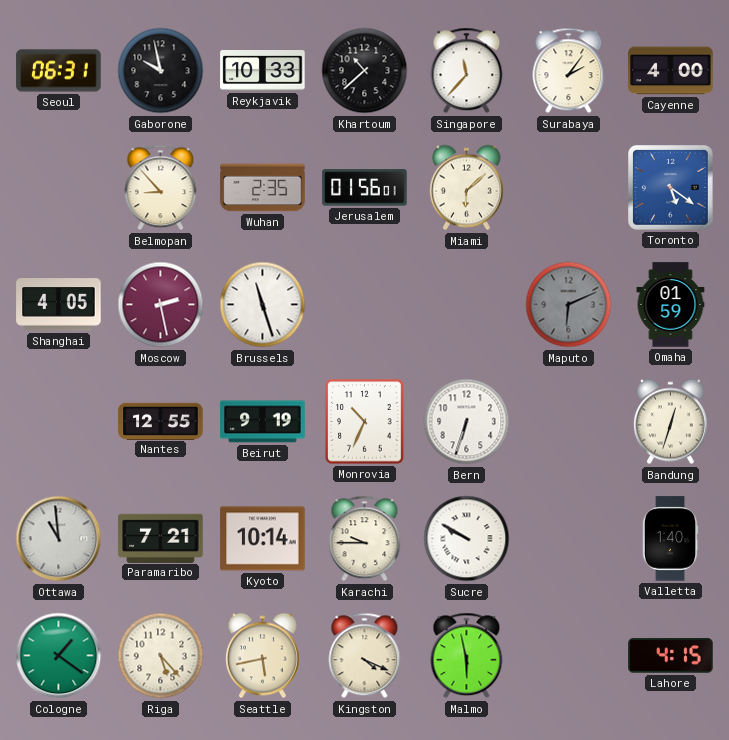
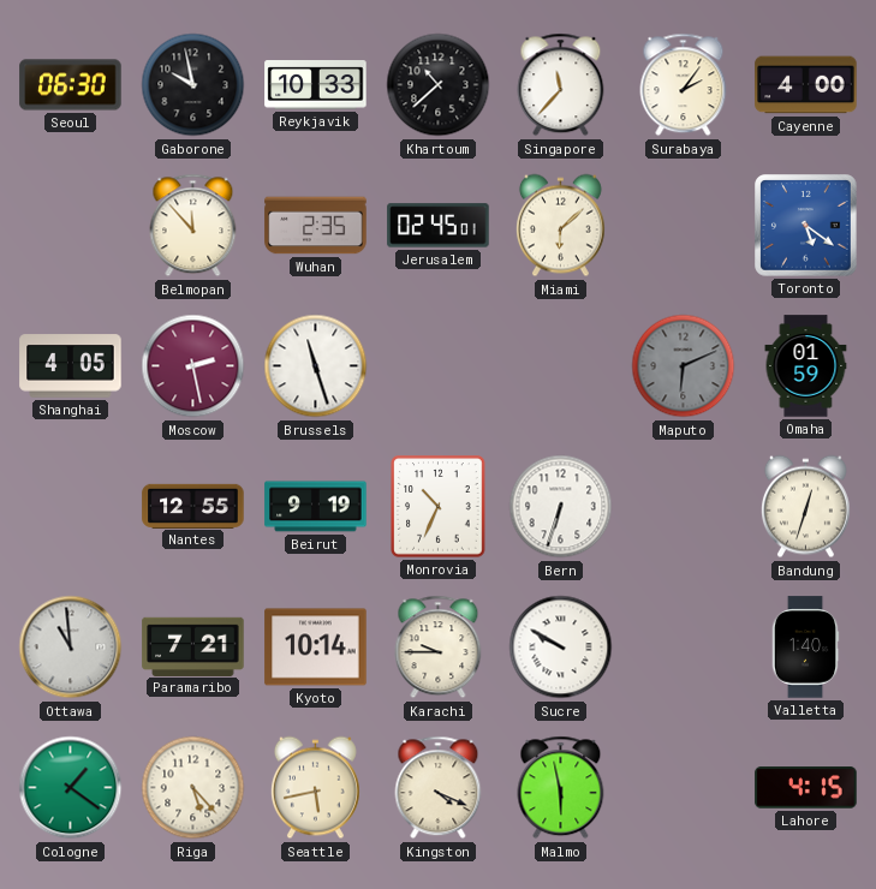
Seoul: 06:31 -> 06:30 (71, 85)
Belmopan: 8:53 -> 11:53 (193, 226)
Jerusalem: 01:56 -> 02:45 (439, 226)
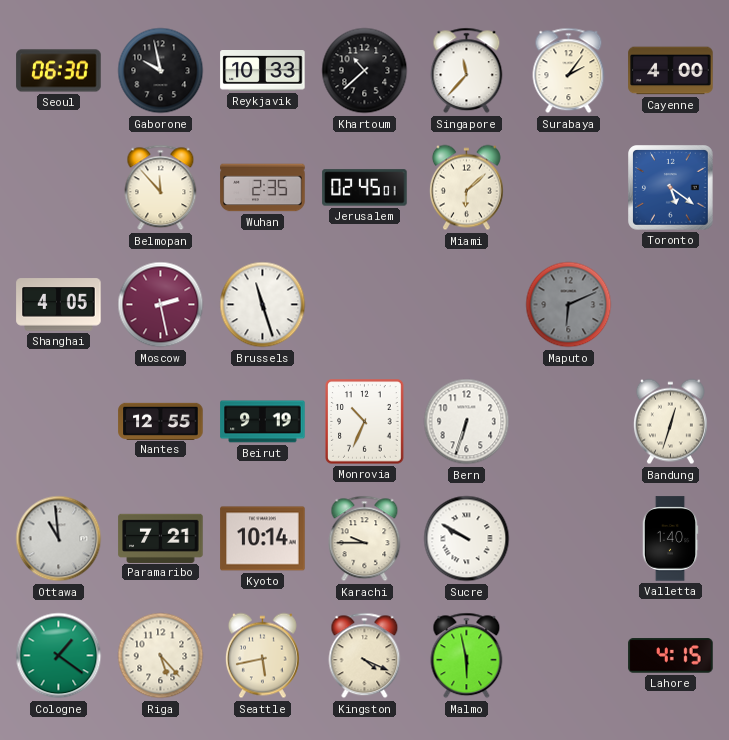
Omaha: 01:59 -> none (806, 366)
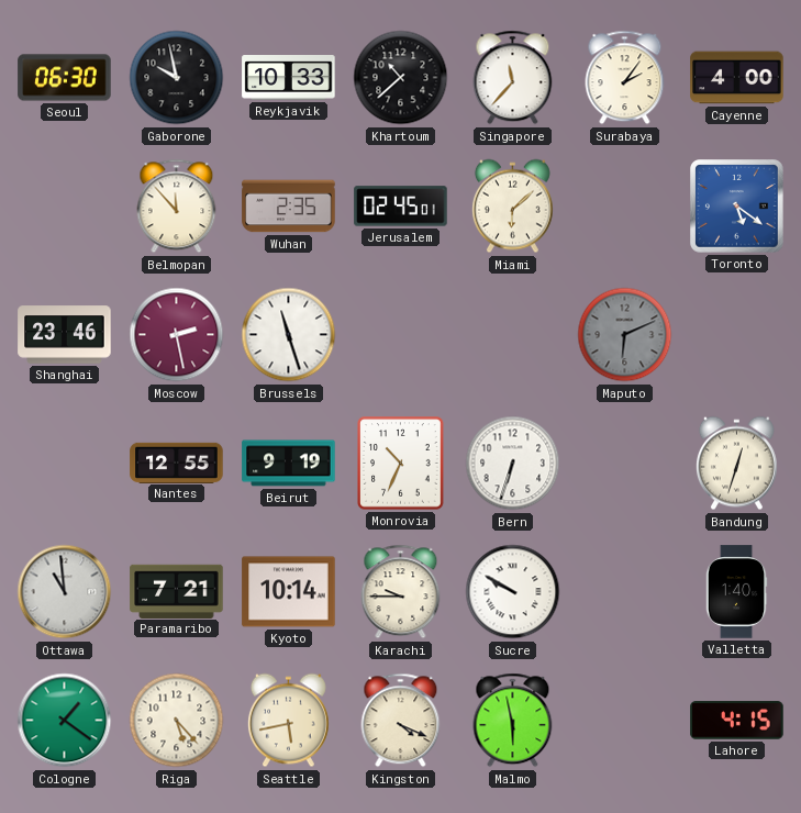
Shanghai: 4:05 -> 23:46 (65, 335)
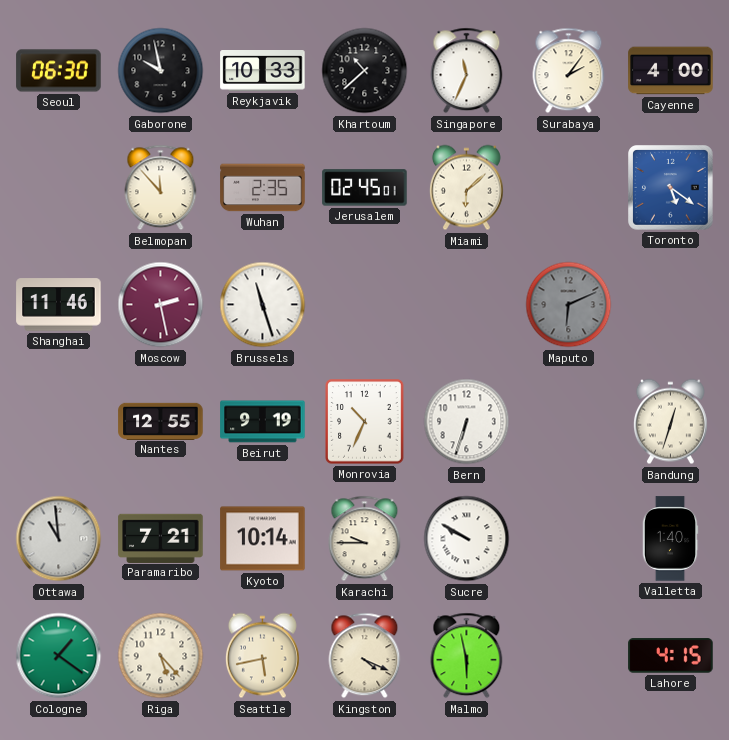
Singapore: 11:37 -> 11:34 (467, 71)
Shanghai: 23:46 -> 11:46 (59, 305)
